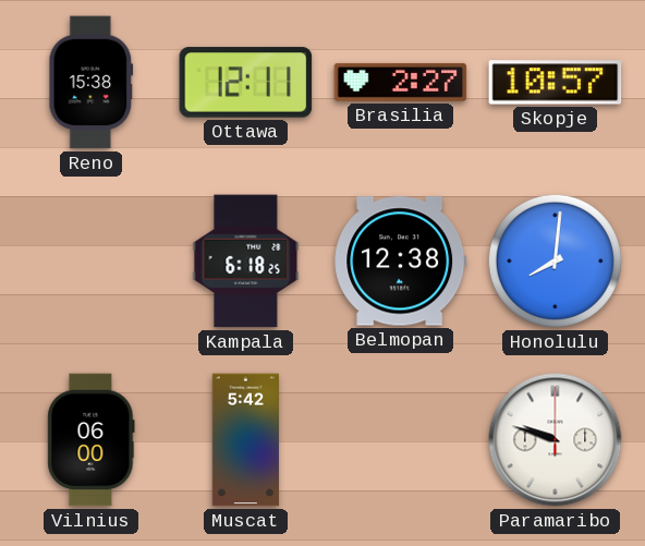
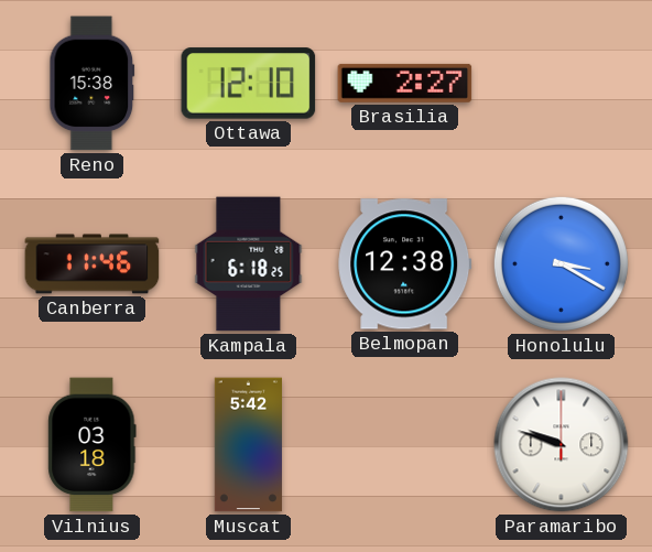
Ottawa: 12:11 -> 12:10 (249, 84)
Skopje: 10:57 -> none (556, 83)
Canberra: none -> 11:46 (93, 264)
Honolulu: 8:01 -> 3:20 (561, 263)
Vilnius: 06:00 -> 03:18 (93, 445)
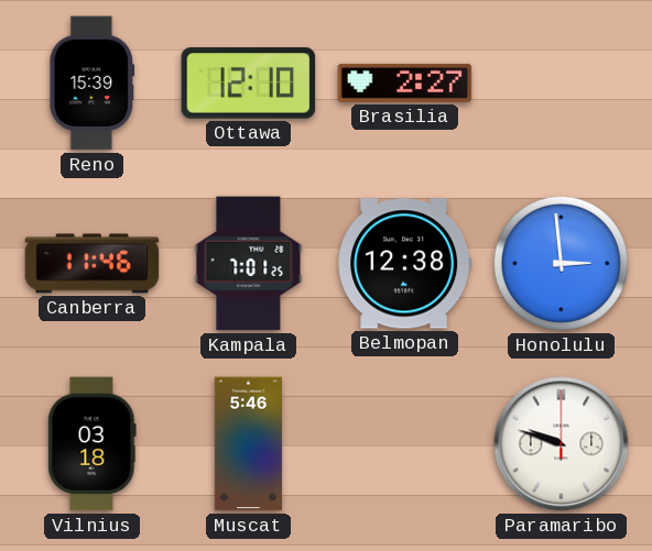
Reno: 15:38 -> 15:39 (93, 84)
Kampala: 6:18 -> 7:01 (249, 264)
Honolulu: 3:20 -> 2:59 (561, 263)
Muscat: 5:42 -> 5:46 (248, 444)
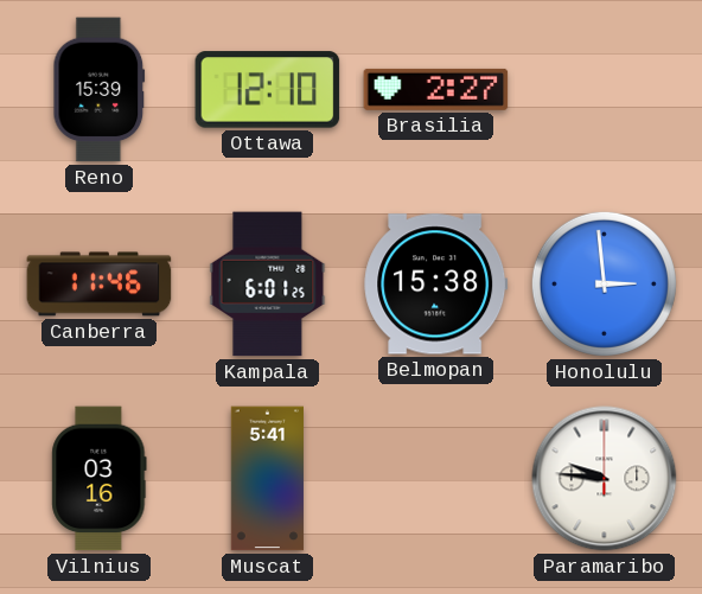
Kampala: 7:01 -> 6:01 (268, 285)
Belmopan: 12:38 -> 15:38 (436, 285)
Vilnius: 03:18 -> 03:16 (100, 479)
Muscat: 5:46 -> 5:41 (267, 479)
Paramaribo: 9:48 -> 9:46 (605, 479)
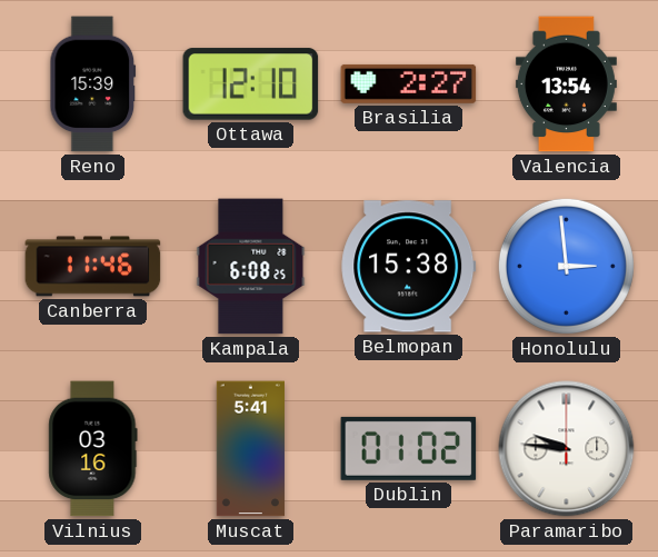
Valencia: none -> 13:54 (566, 84)
Kampala: 6:01 -> 6:08 (251, 267)
Dublin: none -> 01:02 (409, 448)
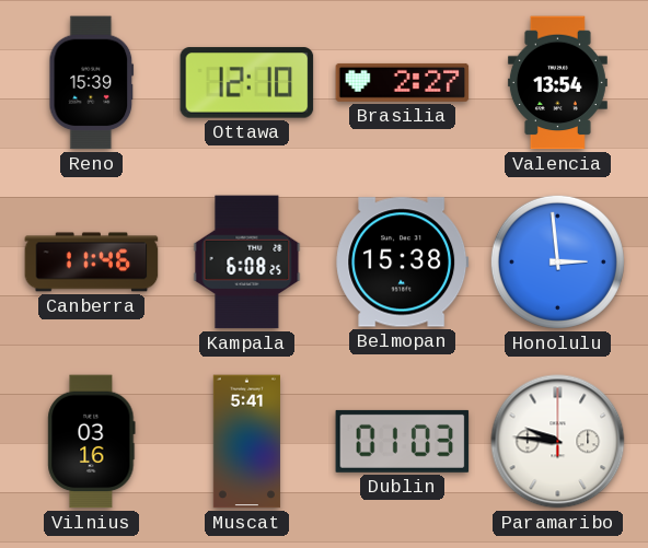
Dublin: 01:02 -> 01:03 (403, 441)
